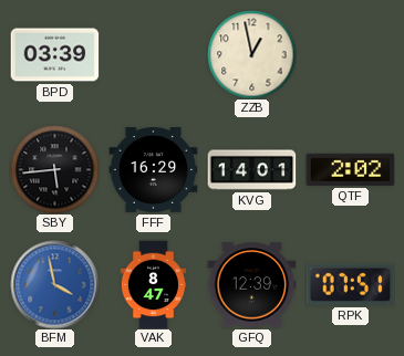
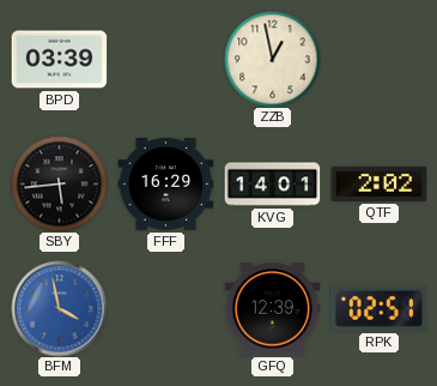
VAK: 8:47 -> none (153, 284)
RPK: 07:51 -> 02:51 (378, 308)
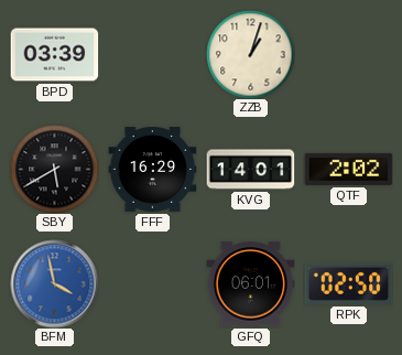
ZZB: 12:58 -> 1:03 (250, 54)
SBY: 5:44 -> 5:40 (54, 169)
GFQ: 12:39 -> 06:01 (250, 284)
RPK: 02:51 -> 02:50 (348, 283)
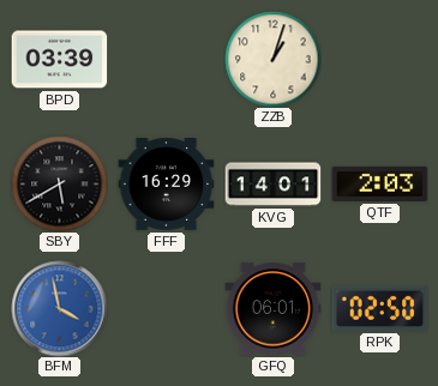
QTF: 2:02 -> 2:03 (379, 183)
